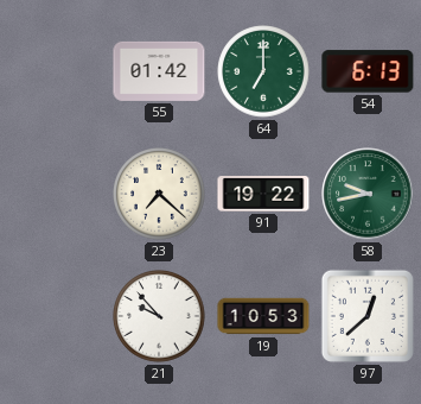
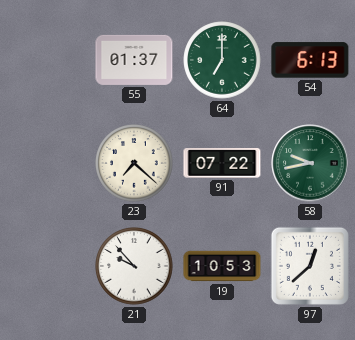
55: 01:42 -> 01:37 (134, 60)
91: 19:22 -> 07:22 (222, 163)
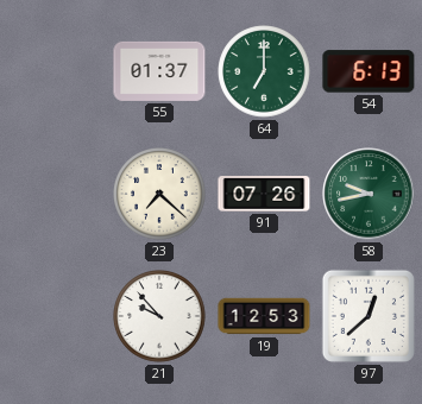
91: 07:22 -> 07:26 (264, 194)
19: 10:53 -> 12:53 (264, 316)
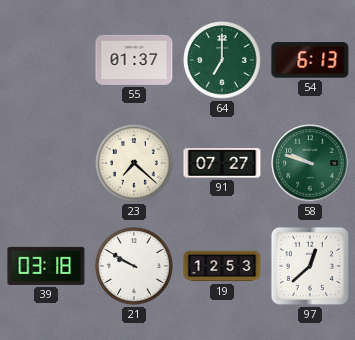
91: 07:26 -> 07:27 (222, 163)
58: 9:43 -> 9:48 (310, 163)
39: none -> 03:18 (46, 266)
21: 9:53 -> 9:50 (134, 266)
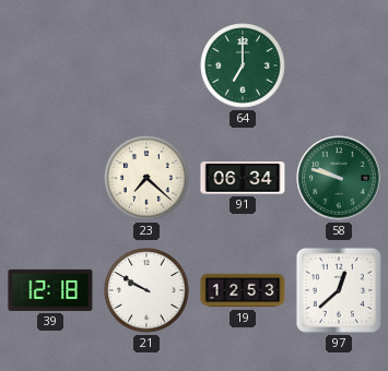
55: 01:37 -> none (134, 60)
54: 6:13 -> none (310, 60)
91: 07:27 -> 06:34 (243, 178)
39: 03:18 -> 12:18 (50, 290)
